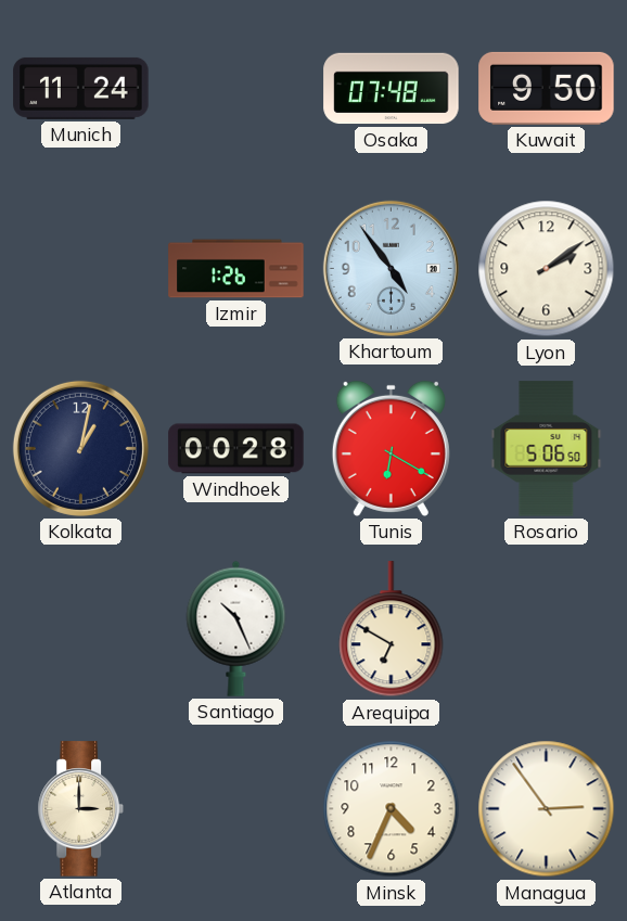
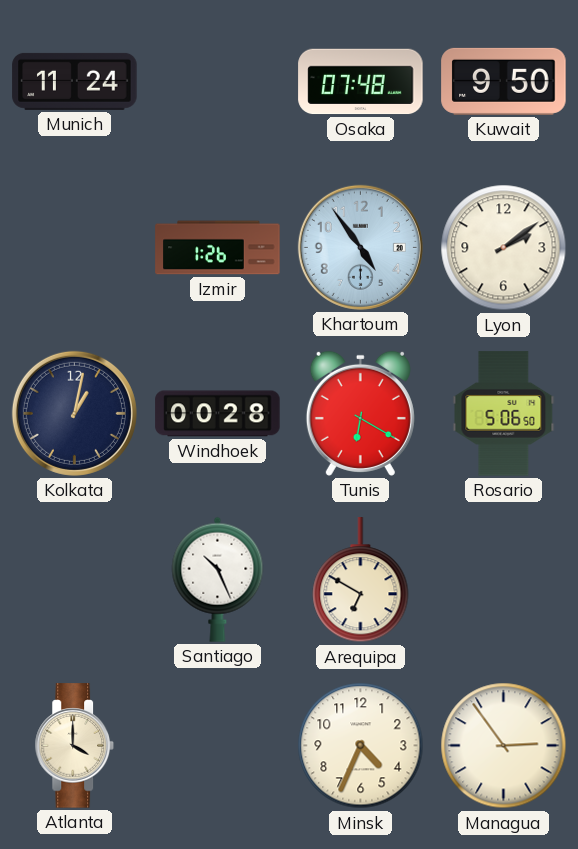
Atlanta: 3:00 -> 4:00 (75, 746)
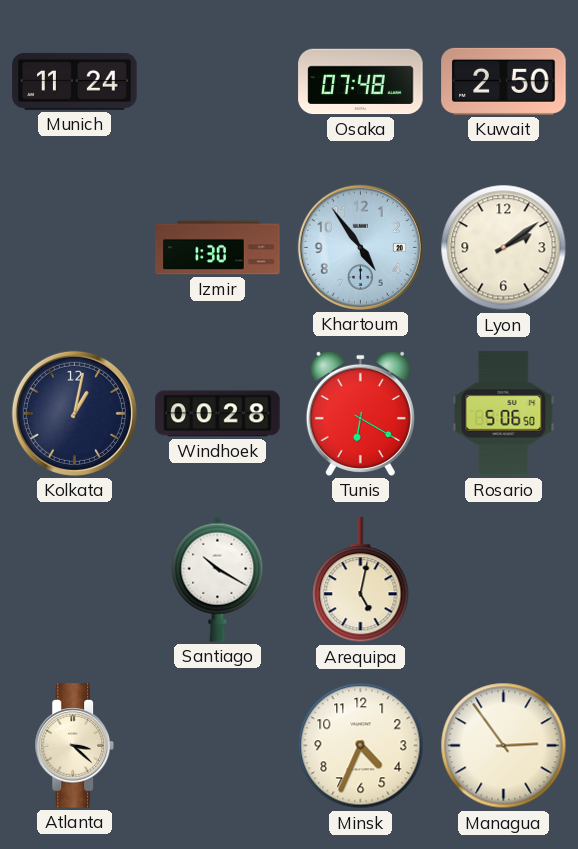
Kuwait: 9:50 -> 2:50 (504, 81)
Izmir: 1:26 -> 1:30 (218, 248)
Santiago: 10:26 -> 10:20 (218, 579)
Arequipa: 6:50 -> 5:02 (361, 580)
Atlanta: 4:00 -> 3:22 (75, 746)
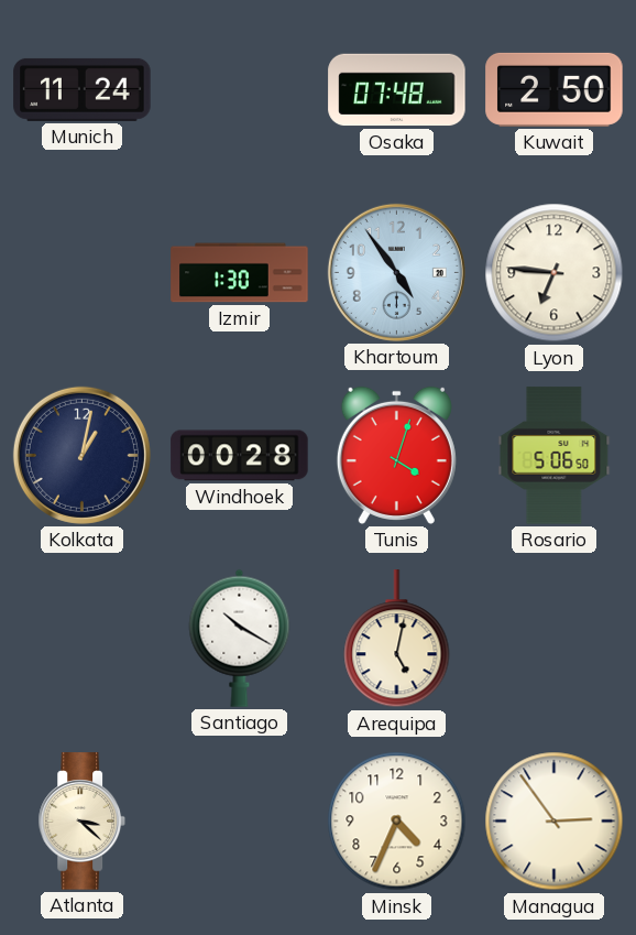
Lyon: 2:09 -> 6:46 (555, 273)
Tunis: 6:20 -> 4:03 (396, 455)
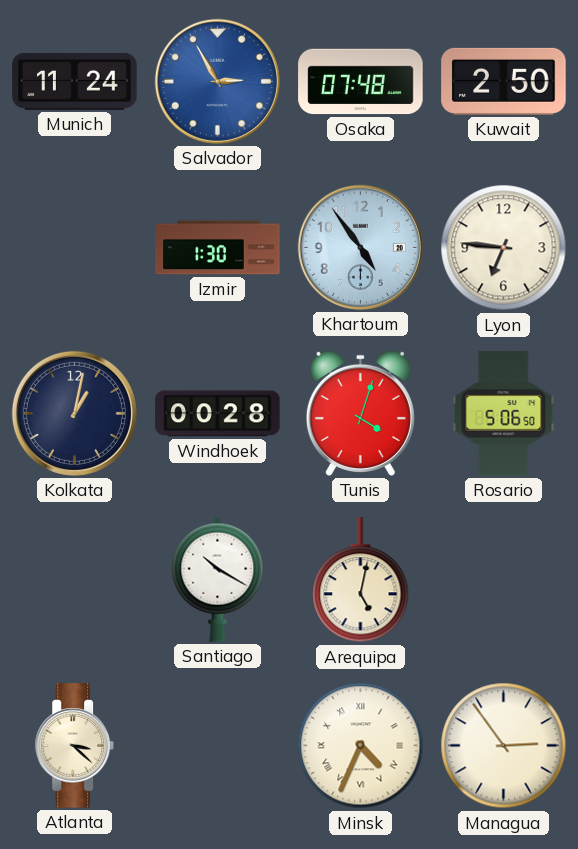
Salvador: none -> 2:55 (217, 81)
Minsk numerals: Arabic -> Roman (361, 746)
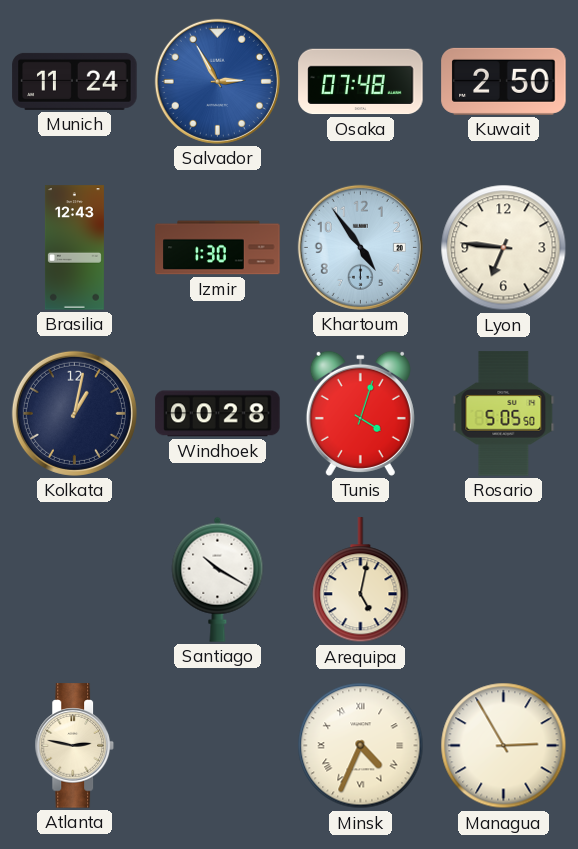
Brasilia: none -> 12:43 (74, 248)
Rosario: 5:06 -> 5:05 (504, 414)
Atlanta: 3:22 -> 2:47 (75, 746)
Managua: 2:54 -> 2:55 (504, 746)
